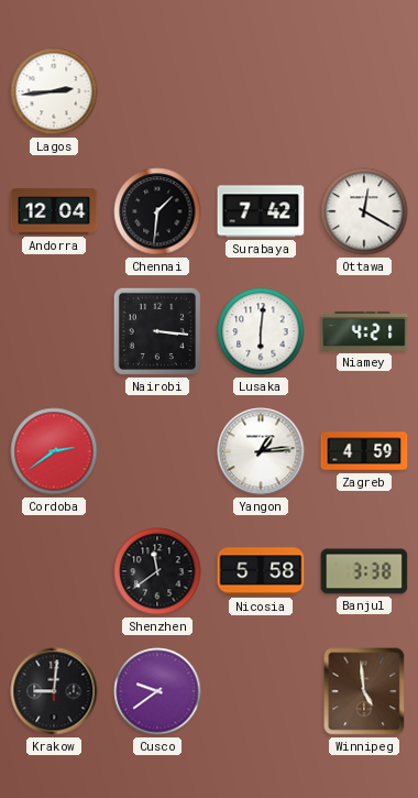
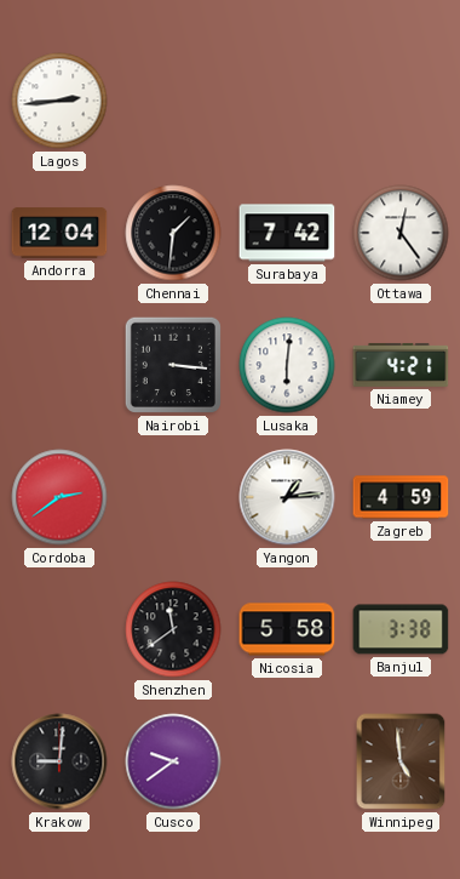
Ottawa: 12:20 -> 12:24 (401, 233)
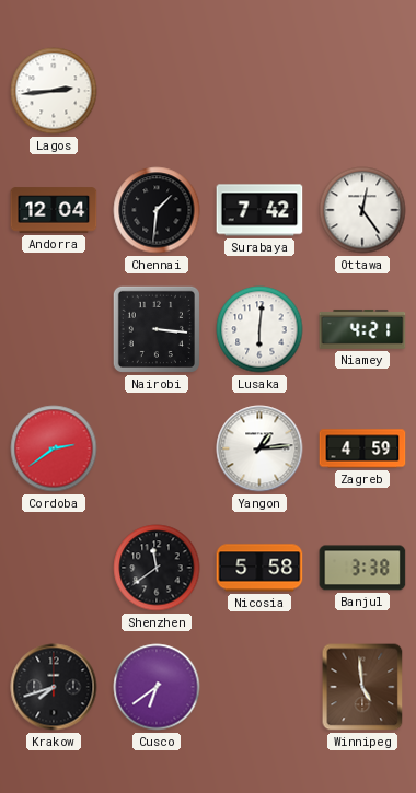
Krakow: 9:01 -> 7:42 (54, 687)
Cusco: 9:39 -> 6:39 (157, 687)
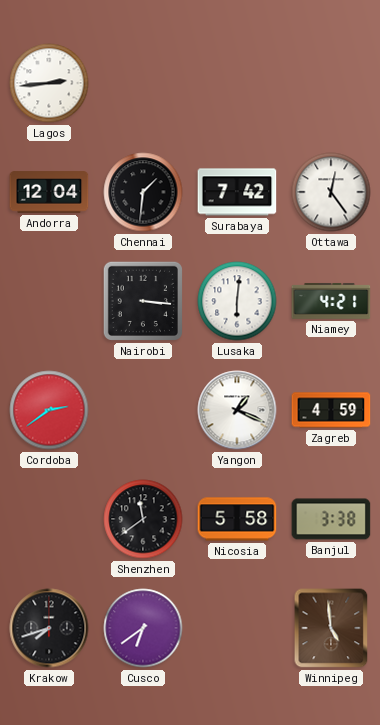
Yangon: 1:14 -> 1:19 (237, 410)
